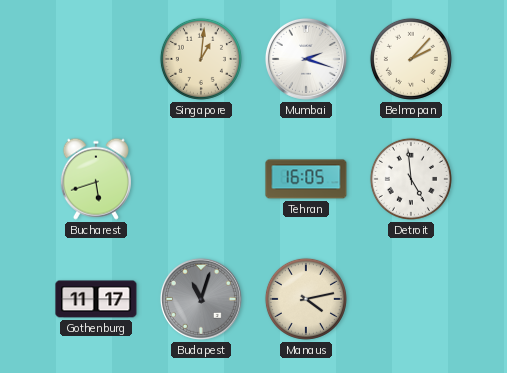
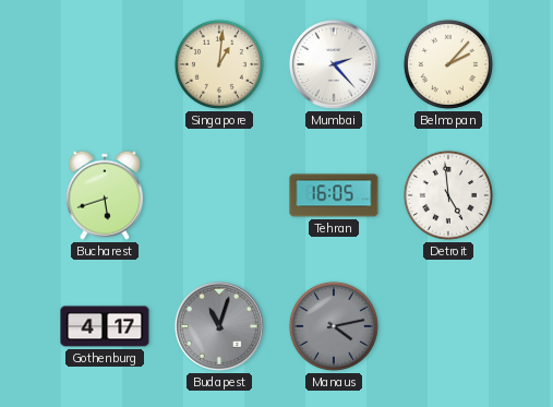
Mumbai: 2:18 -> 2:23 (334, 64)
Gothenburg: 11:17 -> 4:17 (105, 326)
Manaus dial: cream -> grey (334, 326)
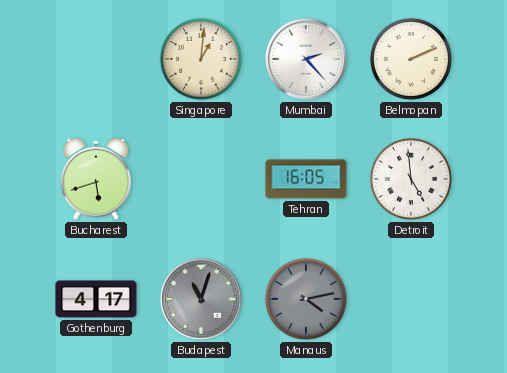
Belmopan: 2:07 -> 2:11 (411, 59)
